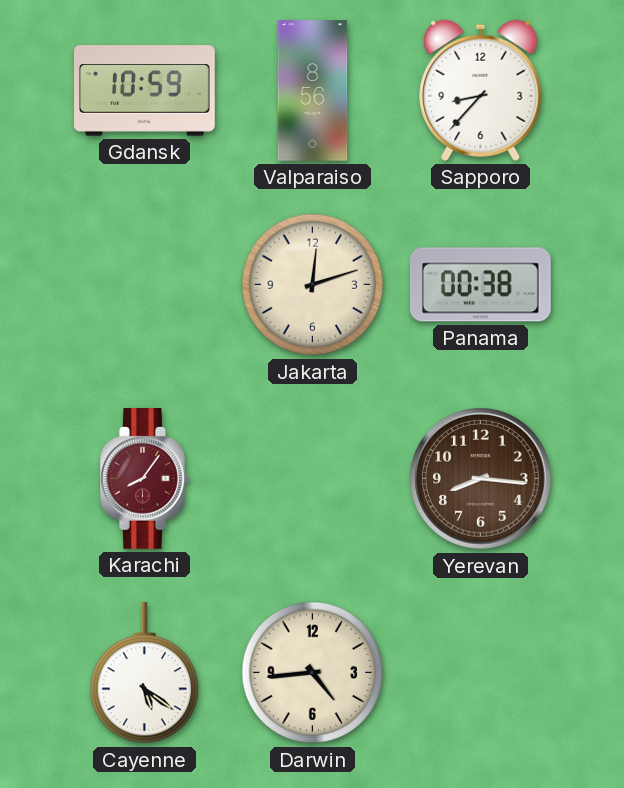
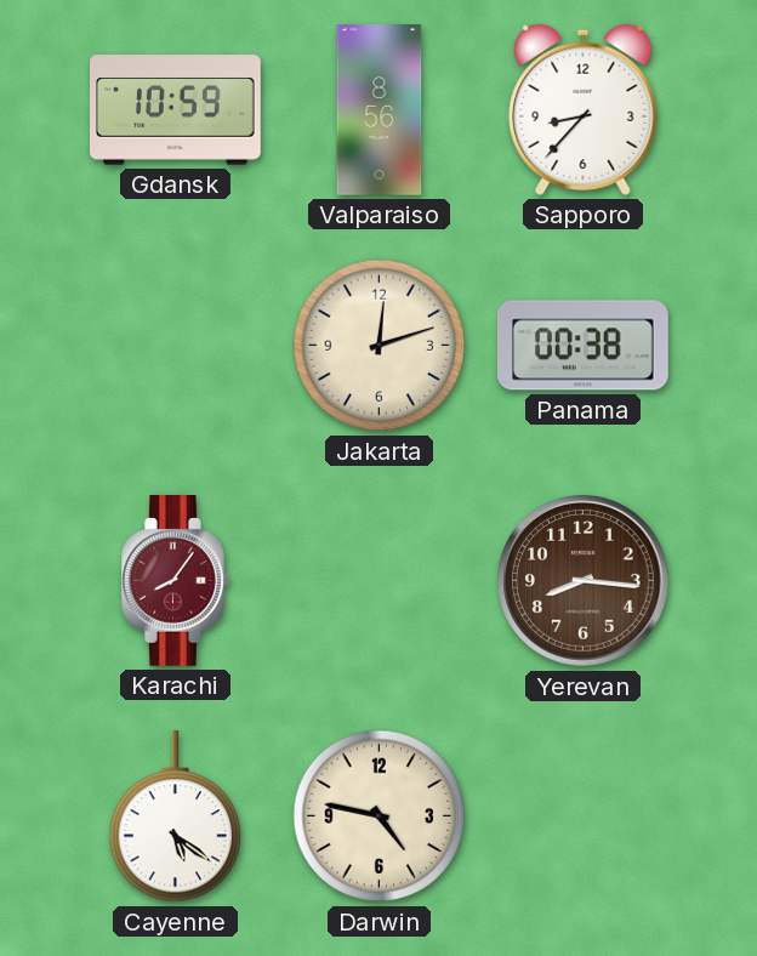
Darwin: 4:44 -> 4:47 (380, 816)
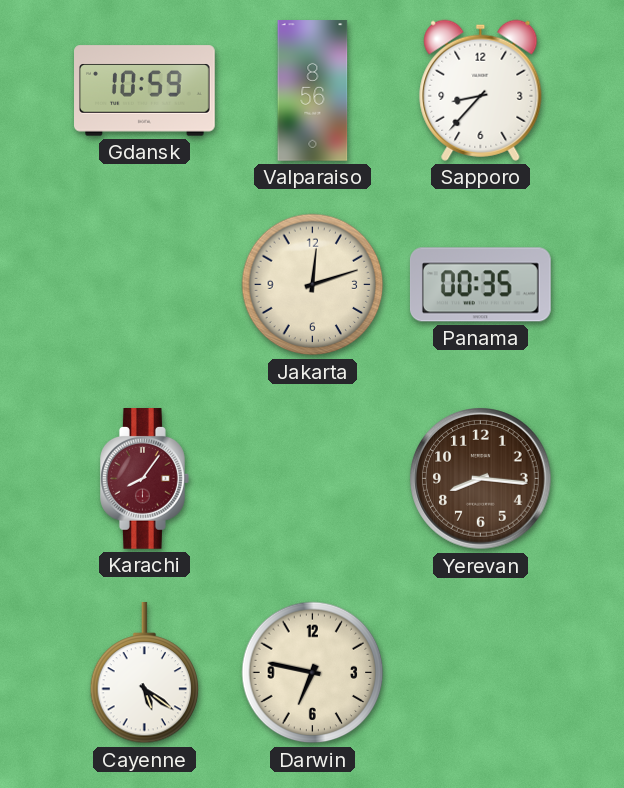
Panama: 00:38 -> 00:35 (480, 285)
Darwin: 4:47 -> 6:47 (313, 673)
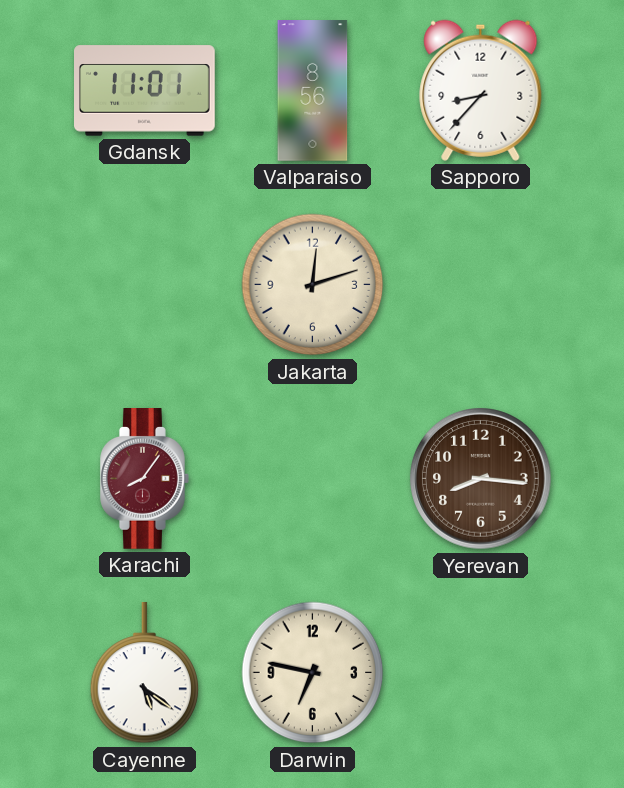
Gdansk: 10:59 -> 11:01 (145, 91)
Panama: 00:35 -> none (480, 285)
